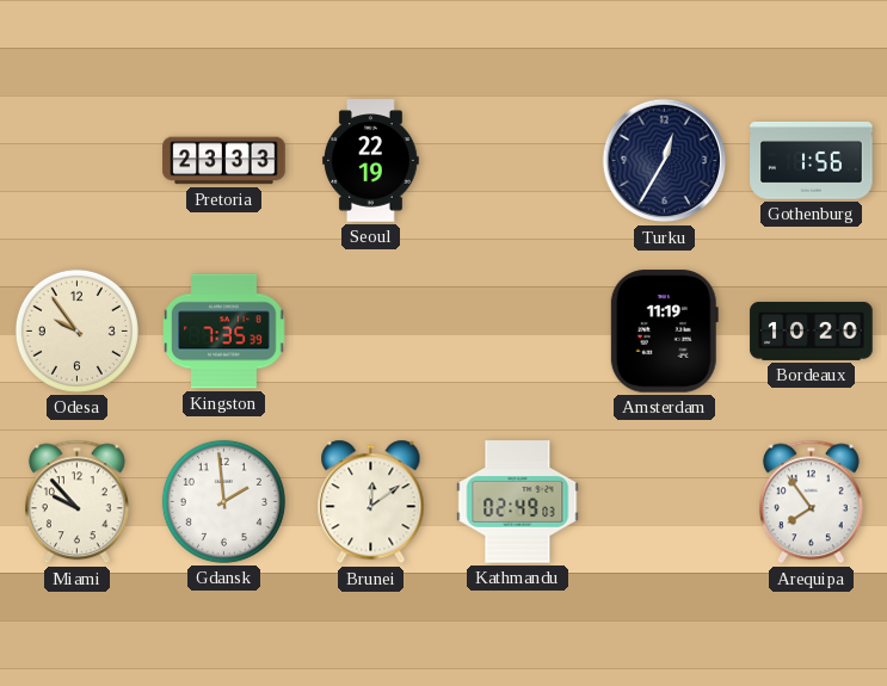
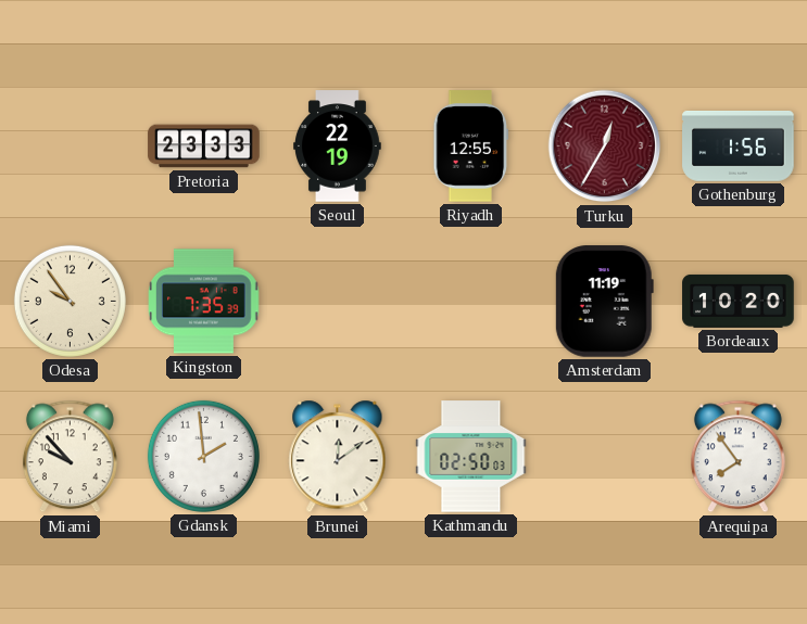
Riyadh: none -> 12:55 (471, 147)
Turku dial: navy -> burgundy (605, 147)
Kathmandu: 02:49 -> 02:50 (471, 457)
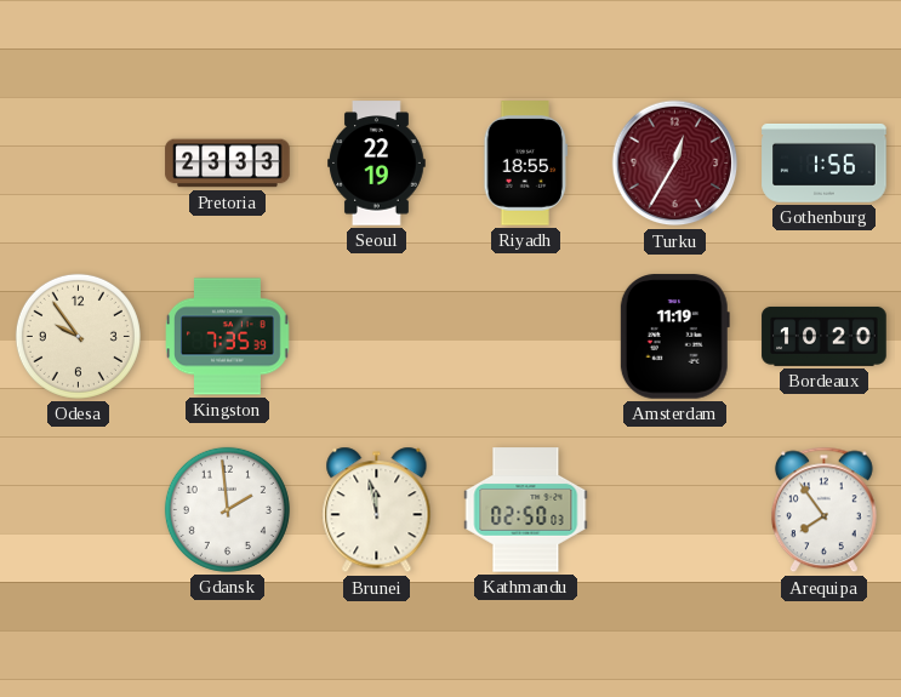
Riyadh: 12:55 -> 18:55 (526, 164)
Miami: 9:53 -> none (70, 457)
Brunei: 12:09 -> 11:58 (377, 510)
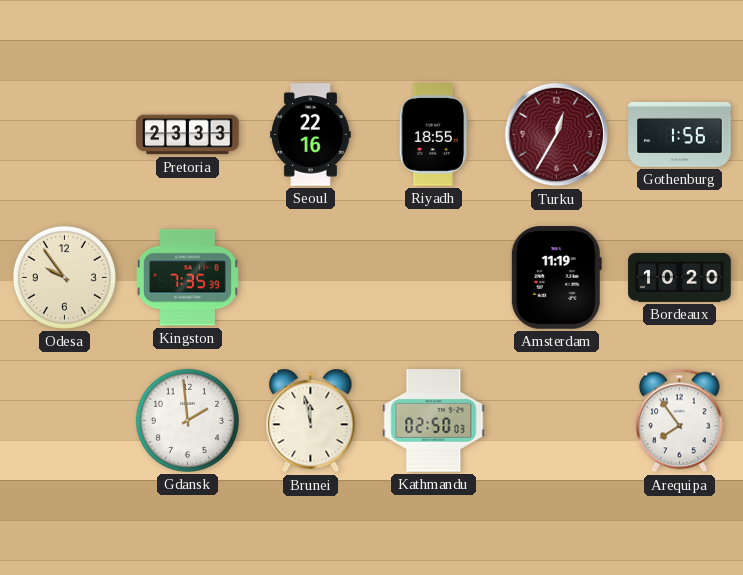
Seoul: 22:19 -> 22:16 (311, 135)
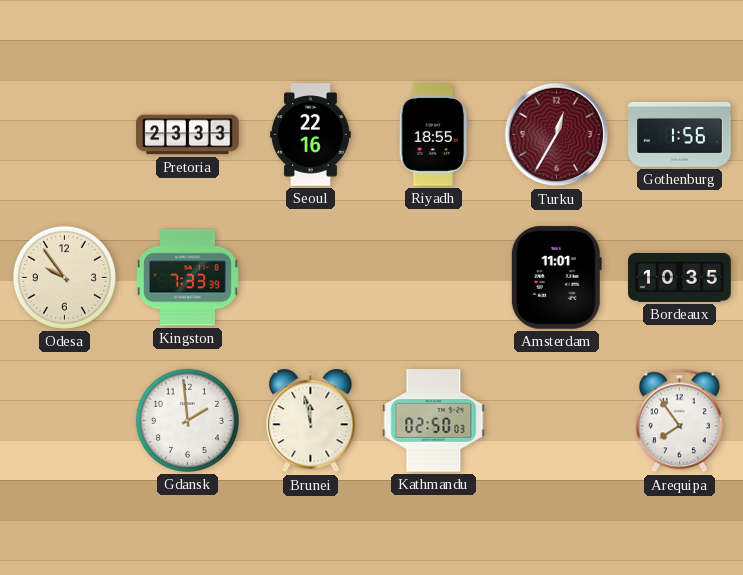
Kingston: 7:35 -> 7:33 (188, 278)
Amsterdam: 11:19 -> 11:01 (556, 278)
Bordeaux: 10:20 -> 10:35 (680, 277)
